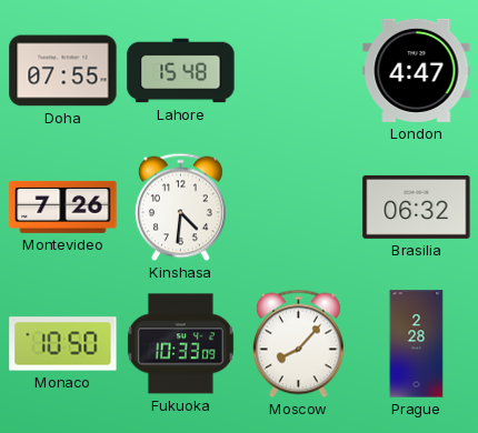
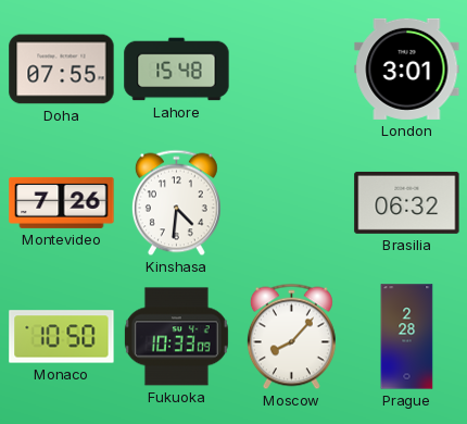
London: 4:47 -> 3:01 (407, 68)
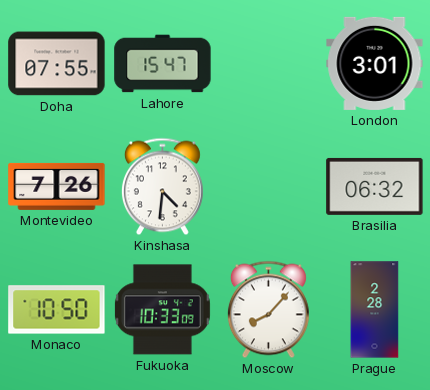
Lahore: 15:48 -> 15:47 (163, 64)
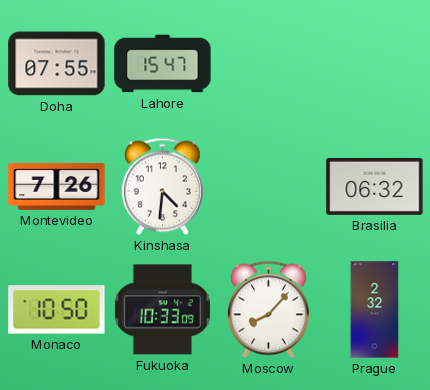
London: 3:01 -> none (375, 63)
Prague: 2:28 -> 2:32 (375, 310)
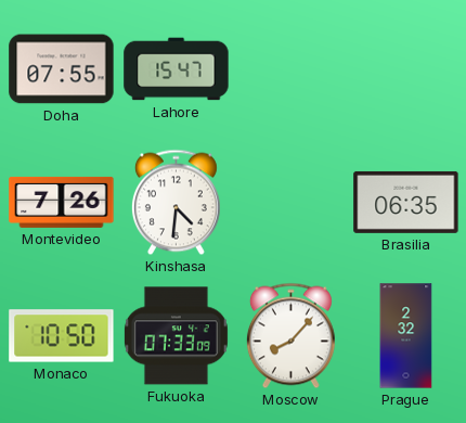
Brasilia: 06:32 -> 06:35 (406, 202)
Fukuoka: 10:33 -> 07:33 (176, 336)
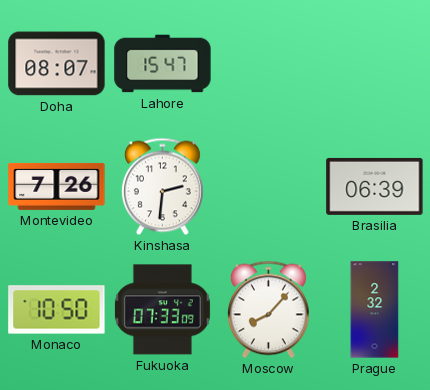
Doha: 07:55 -> 08:07 (57, 64)
Kinshasa: 4:31 -> 2:31 (162, 187)
Brasilia: 06:35 -> 06:39 (375, 186)
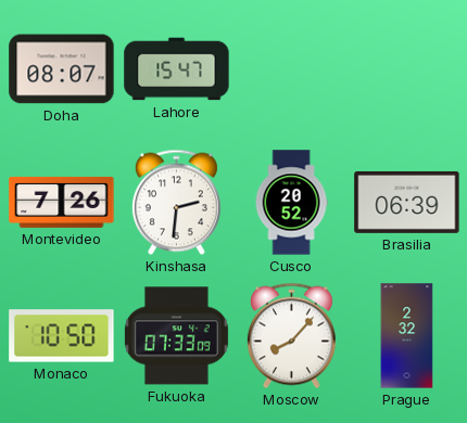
Cusco: none -> 20:52 (291, 203)
